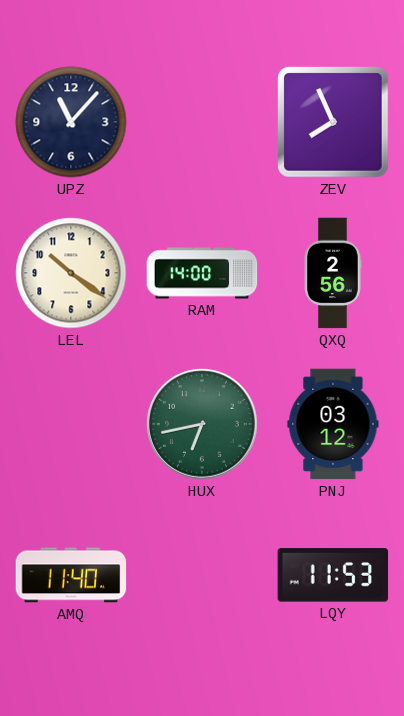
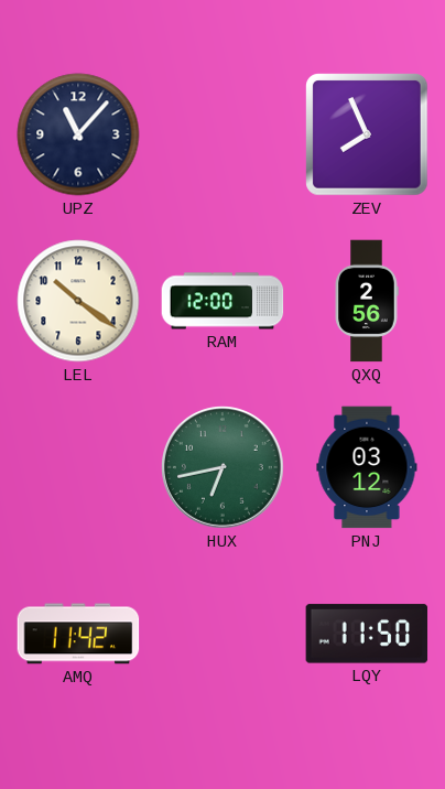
RAM: 14:00 -> 12:00 (223, 301)
AMQ: 11:40 -> 11:42 (78, 634)
LQY: 11:53 -> 11:50 (367, 634)
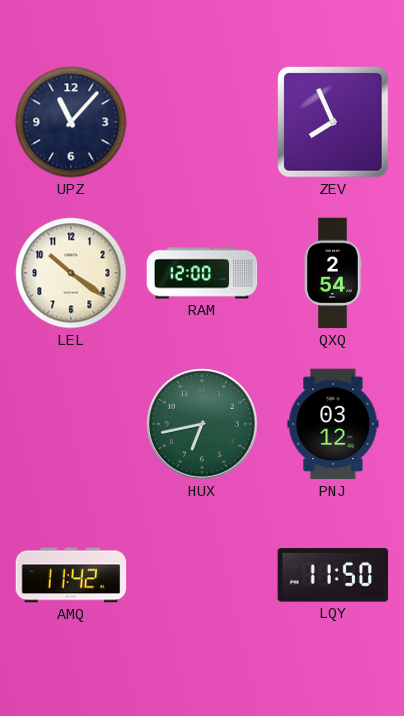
QXQ: 2:56 -> 2:54 (333, 273)
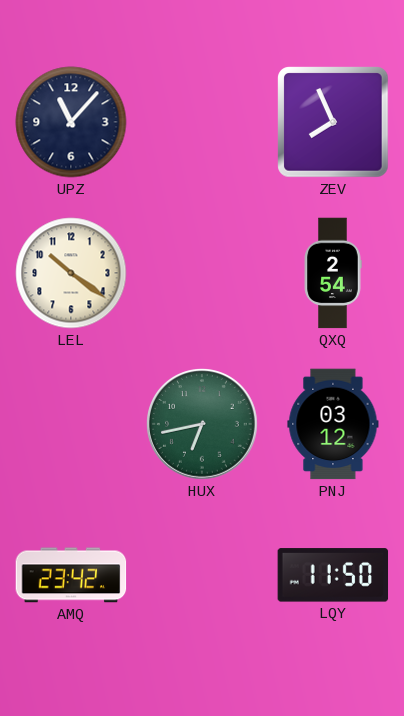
RAM: 12:00 -> none (202, 273)
AMQ: 11:42 -> 23:42 (71, 575)
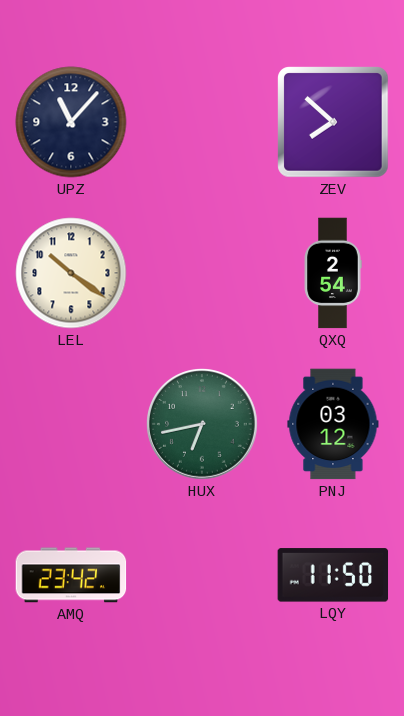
ZEV: 7:56 -> 7:52 (333, 122)
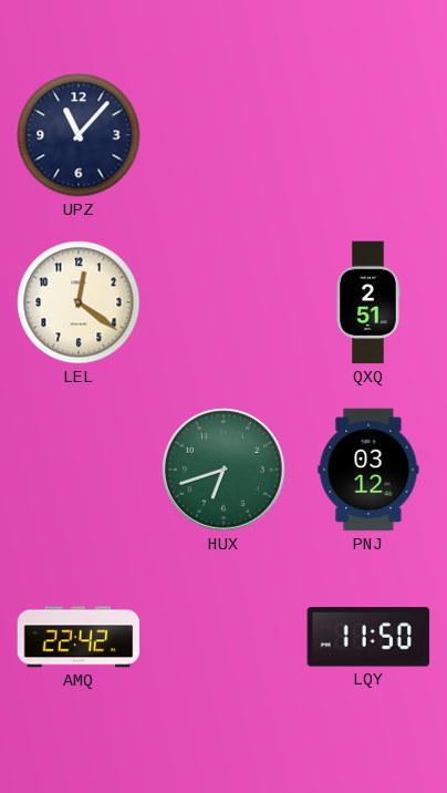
ZEV: 7:52 -> none (333, 122)
LEL: 10:21 -> 12:21 (79, 302)
QXQ: 2:54 -> 2:51 (368, 302)
HUX: 6:43 -> 6:42 (225, 471)
AMQ: 23:42 -> 22:42 (79, 637)
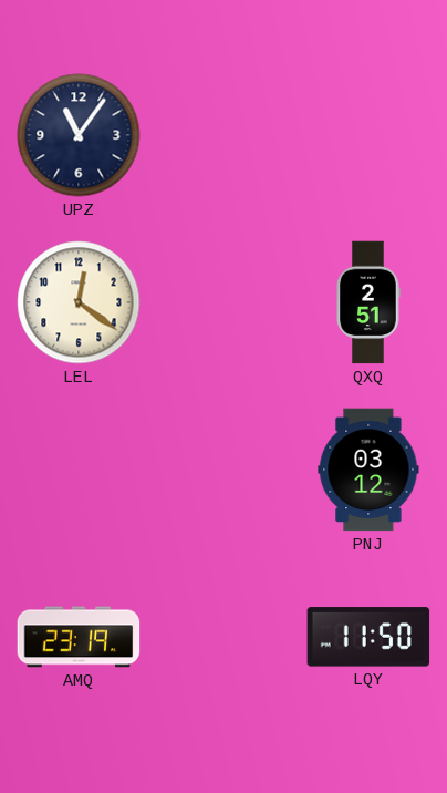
UPZ: 11:07 -> 11:06 (79, 135)
HUX: 6:42 -> none (225, 471)
AMQ: 22:42 -> 23:19 (79, 637)
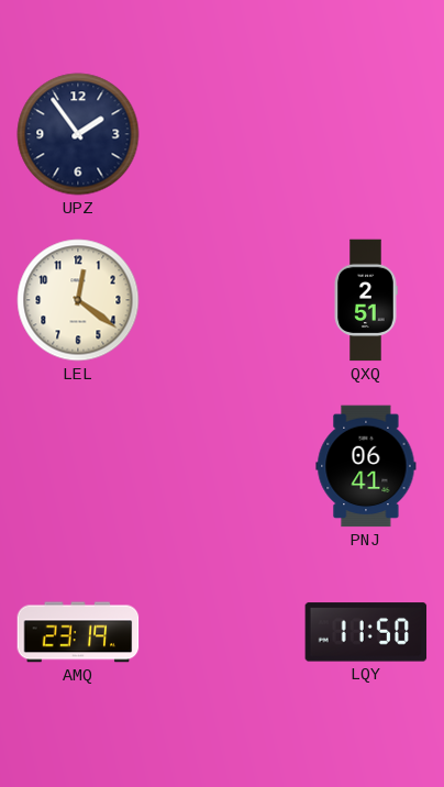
UPZ: 11:06 -> 1:54 (78, 134)
PNJ: 03:12 -> 06:41 (366, 466)
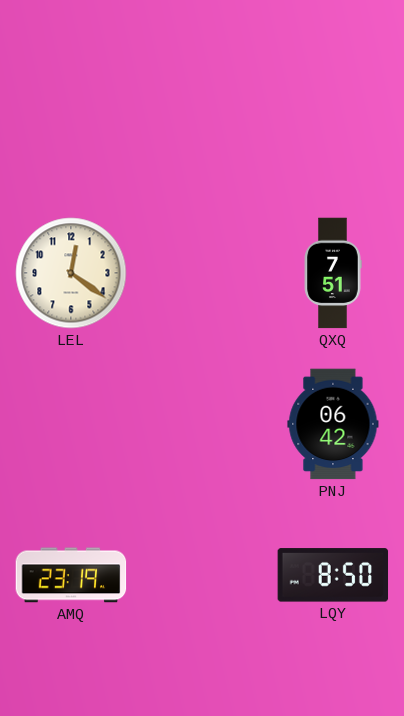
UPZ: 1:54 -> none (78, 134)
QXQ: 2:51 -> 7:51 (333, 273)
PNJ: 06:41 -> 06:42 (333, 424)
LQY: 11:50 -> 8:50 (333, 575)
